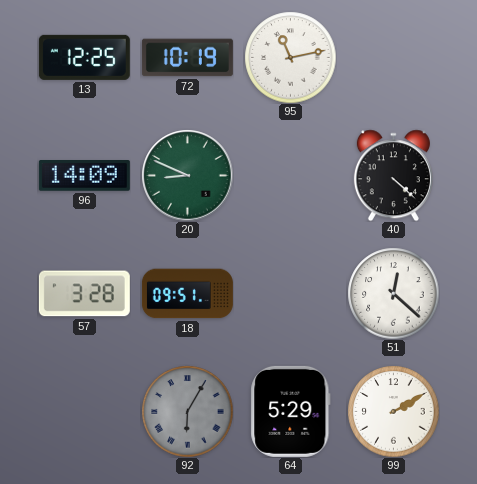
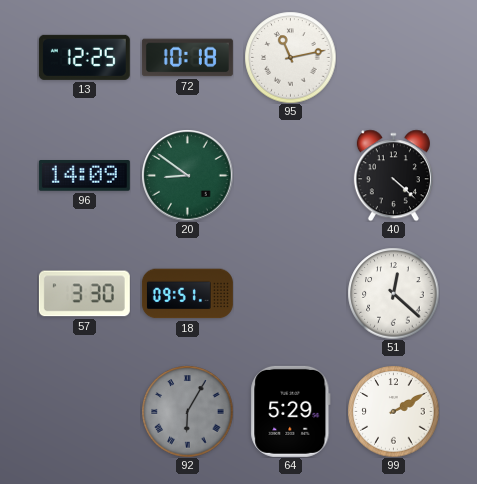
72: 10:19 -> 10:18 (187, 58)
20: 8:49 -> 8:51 (187, 175)
57: 3:28 -> 3:30 (84, 294)
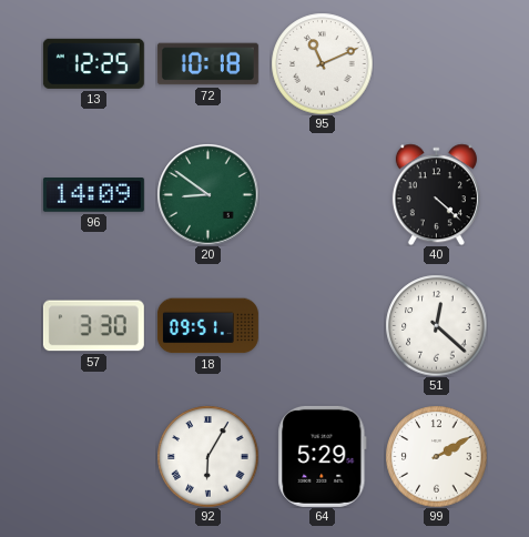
95: 11:13 -> 11:11 (322, 63)
92 dial: grey -> white (207, 456)
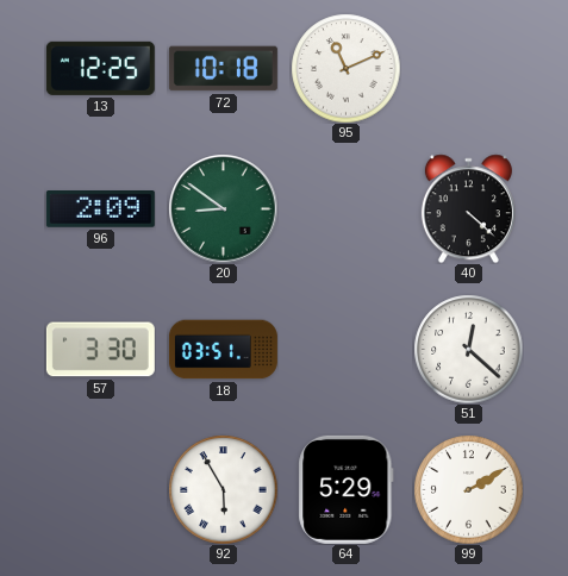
96: 14:09 -> 2:09 (100, 209)
18: 09:51 -> 03:51 (223, 350)
92: 6:05 -> 5:55 (223, 489)
